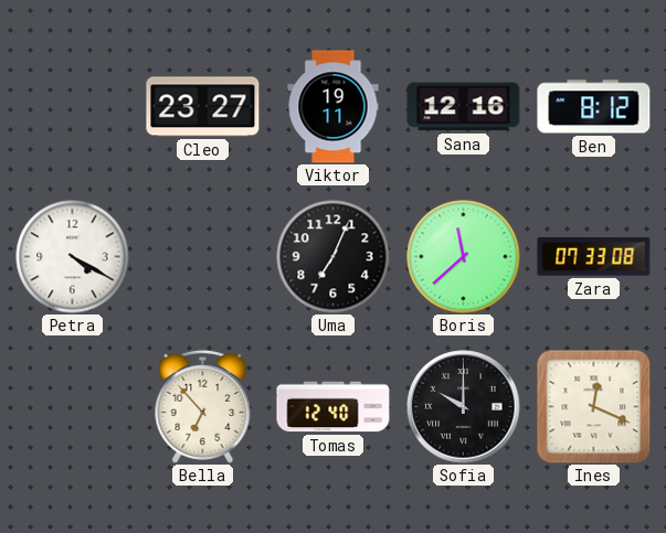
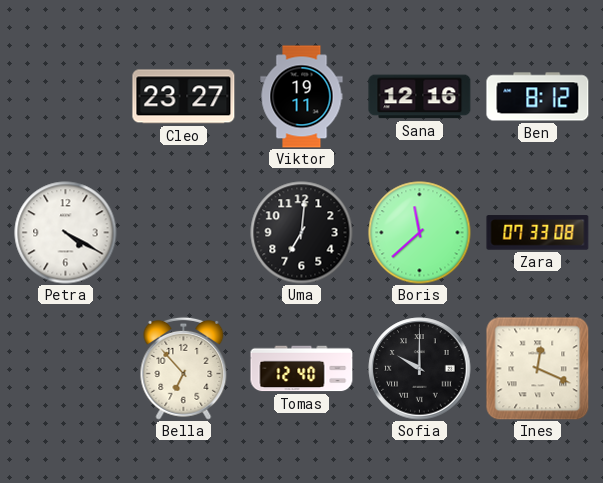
Uma: 7:04 -> 7:01 (302, 233)
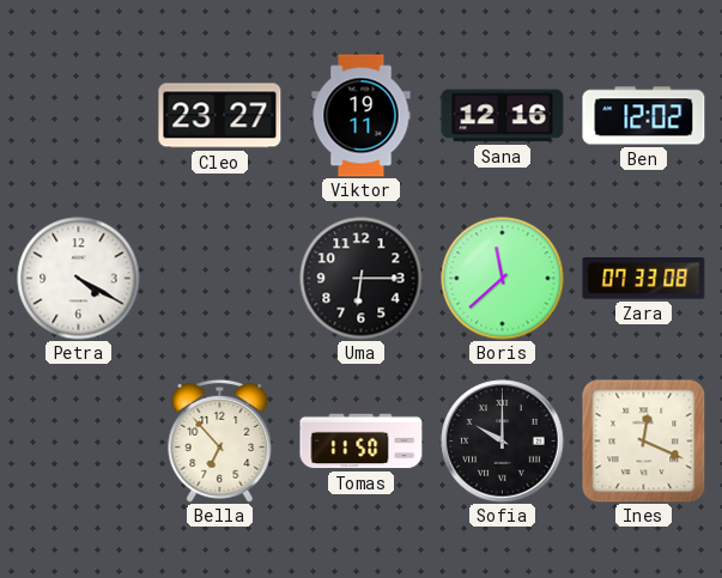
Ben: 8:12 -> 12:02 (644, 116)
Uma: 7:01 -> 6:15 (362, 279)
Tomas: 12:40 -> 11:50 (362, 442)
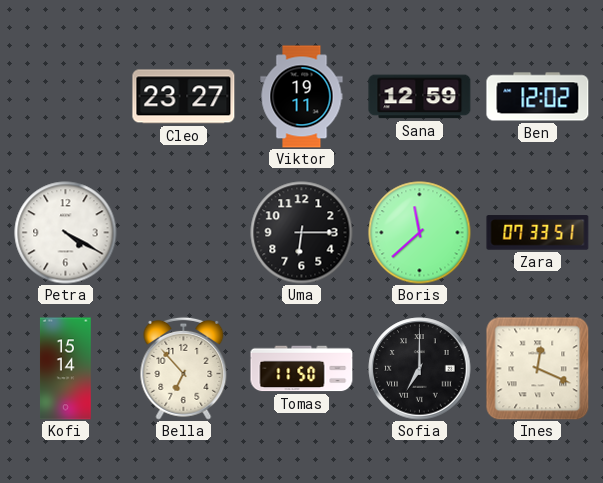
Sana: 12:16 -> 12:59 (420, 97)
Zara: 07:33:08 -> 07:33:51 (538, 233)
Kofi: none -> 15:14 (65, 369)
Sofia: 10:00 -> 7:00 (420, 369)
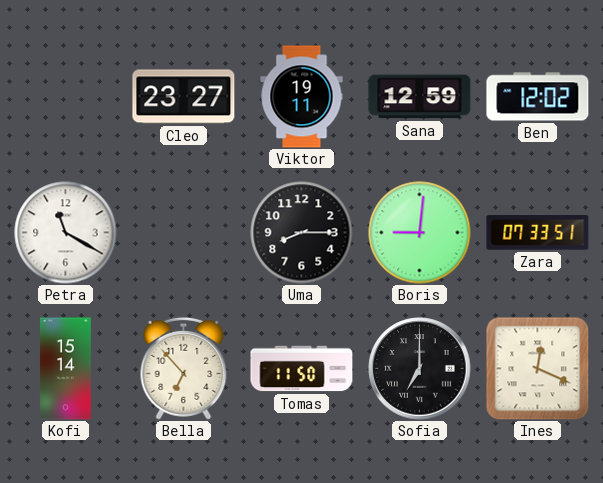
Petra: 4:20 -> 11:20 (66, 233)
Uma: 6:15 -> 8:15 (302, 233)
Boris: 11:38 -> 9:01 (420, 233)
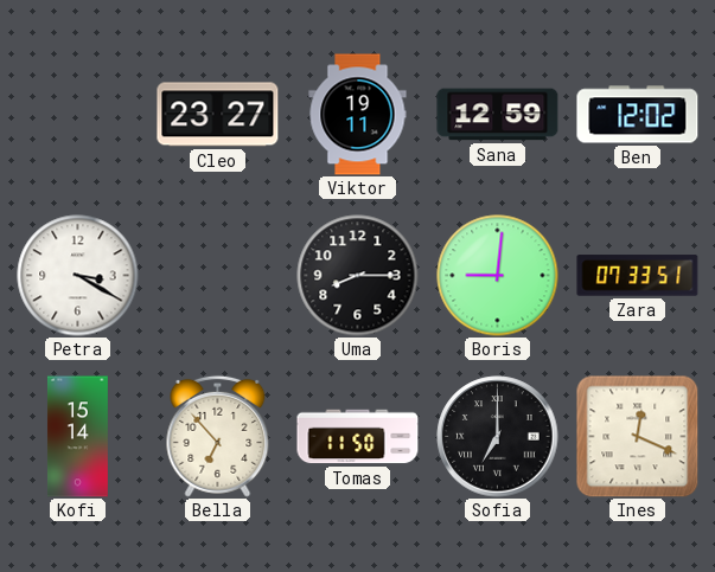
Petra: 11:20 -> 3:20 (78, 276)
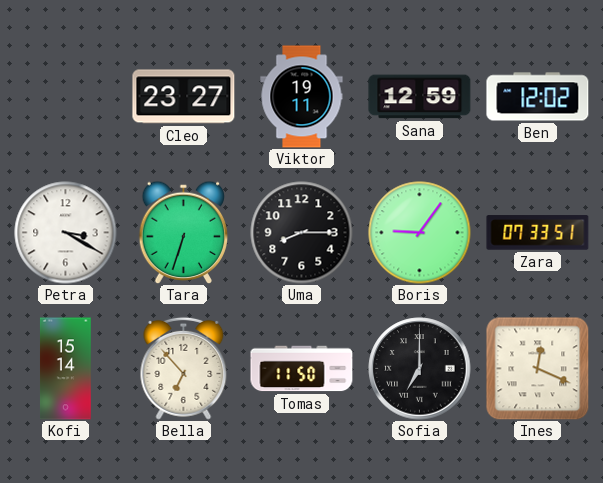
Tara: none -> 6:33 (184, 232)
Boris: 9:01 -> 9:06 (420, 233)
